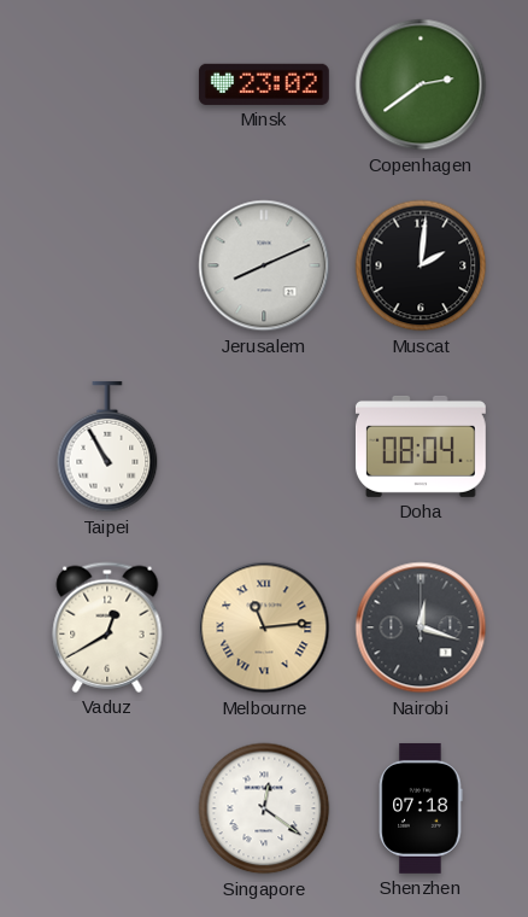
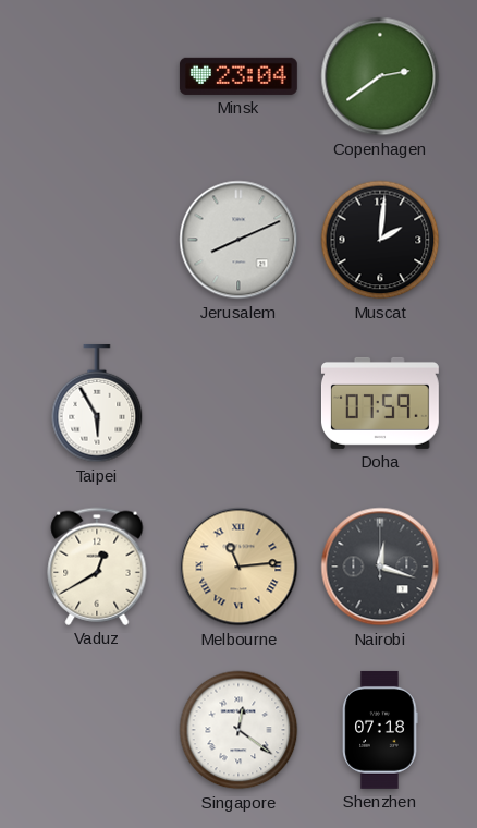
Minsk: 23:02 -> 23:04 (238, 76)
Taipei: 10:55 -> 5:55 (97, 403)
Doha: 08:04 -> 07:59 (380, 403)
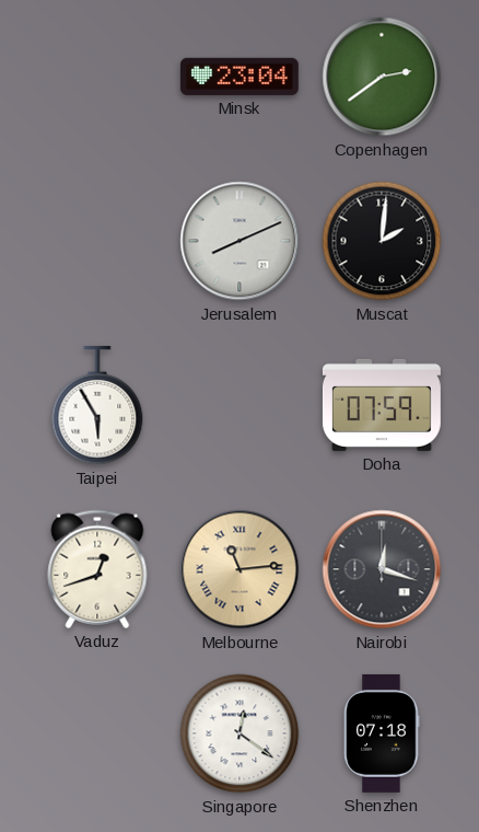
Vaduz: 12:40 -> 12:42 (97, 569)
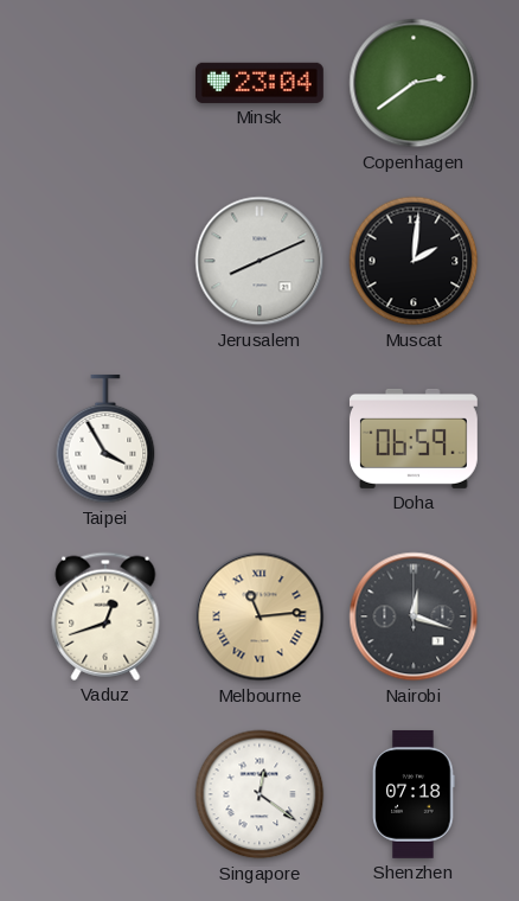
Taipei: 5:55 -> 3:55 (105, 439)
Doha: 07:59 -> 06:59 (414, 439)
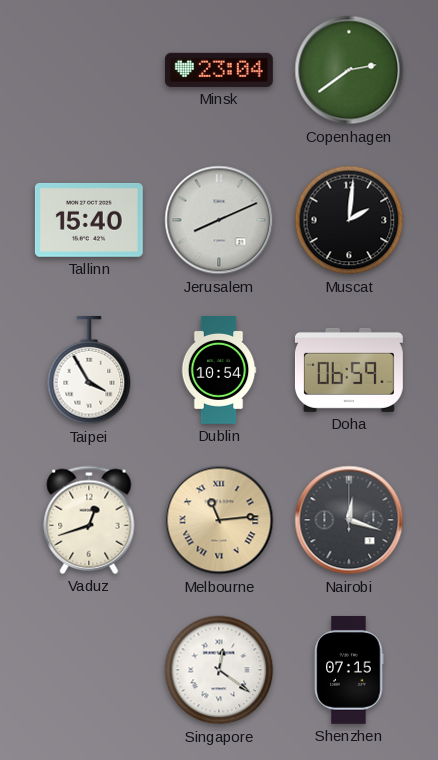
Tallinn: none -> 15:40 (89, 220)
Dublin: none -> 10:54 (219, 371)
Shenzhen: 07:18 -> 07:15 (349, 670)
